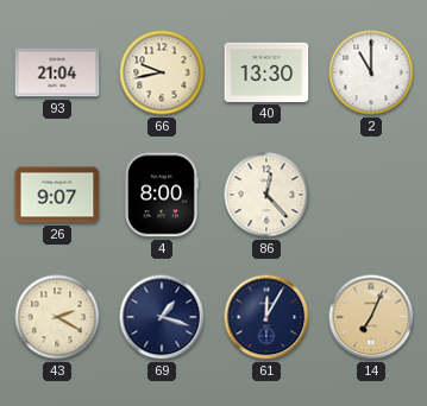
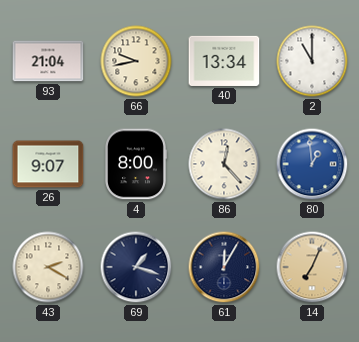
40: 13:30 -> 13:34 (224, 61)
80: none -> 12:59 (312, 164)
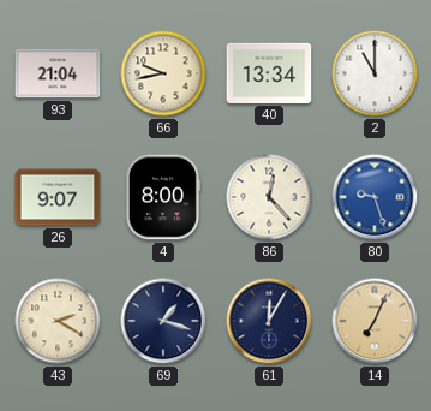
80: 12:59 -> 9:27 (375, 197)
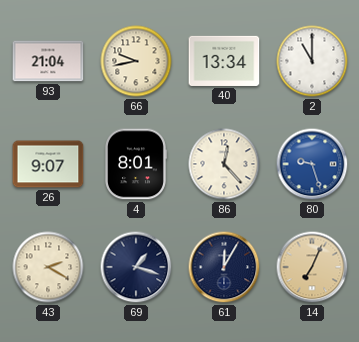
4: 8:00 -> 8:01 (136, 164)
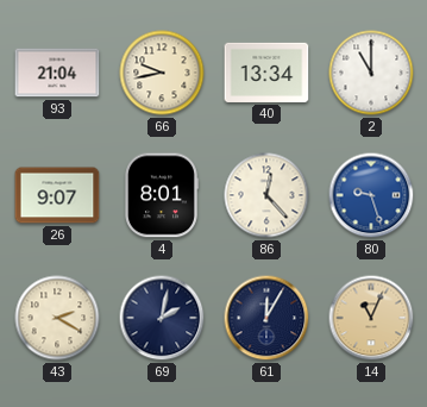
69: 1:18 -> 2:02 (162, 318)
14: 7:04 -> 11:04 (371, 318)
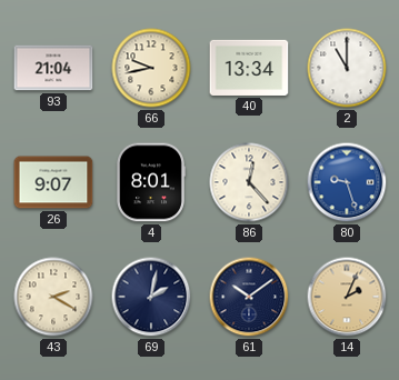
61: 12:05 -> 10:09 (249, 297)
14: 11:04 -> 2:04 (347, 297)
